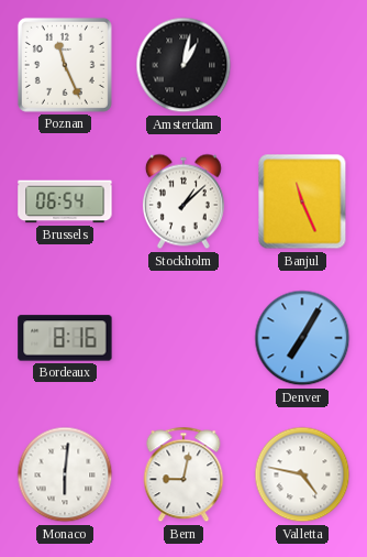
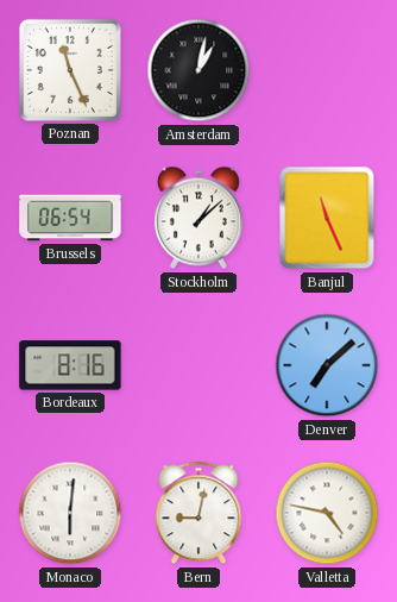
Denver: 7:05 -> 7:08 (327, 365)
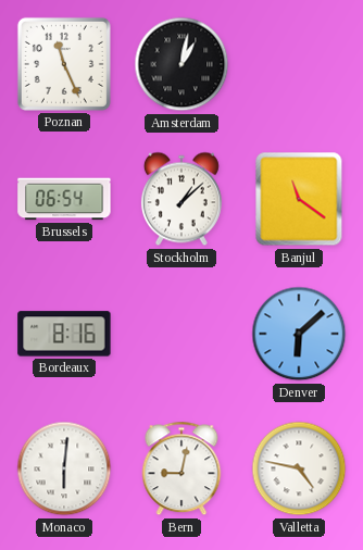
Banjul: 11:26 -> 11:21 (299, 199)
Denver: 7:08 -> 6:08 (299, 334)
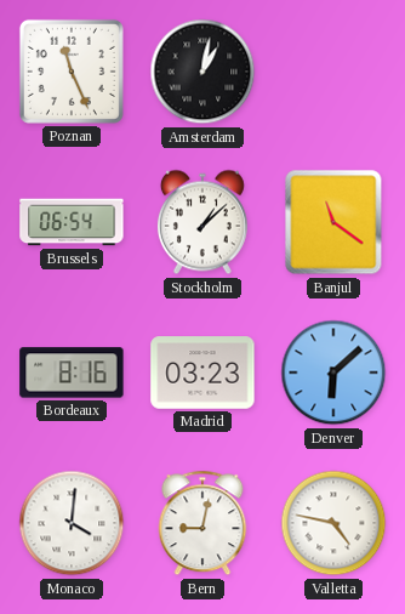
Madrid: none -> 03:23 (202, 373)
Monaco: 6:01 -> 4:01 (72, 523)
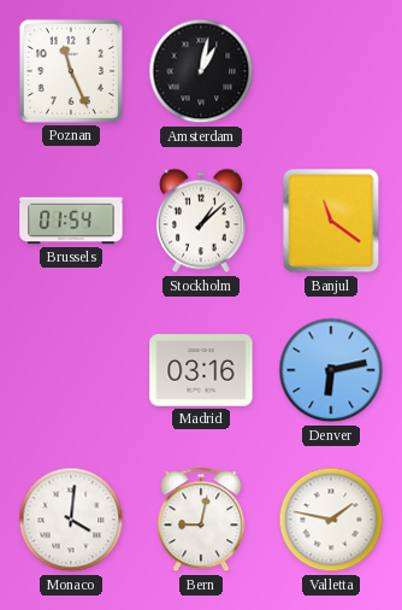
Brussels: 06:54 -> 01:54 (71, 221)
Bordeaux: 8:16 -> none (72, 373)
Madrid: 03:23 -> 03:16 (201, 370)
Denver: 6:08 -> 6:13 (331, 370)
Valletta: 4:47 -> 1:47 (331, 520)
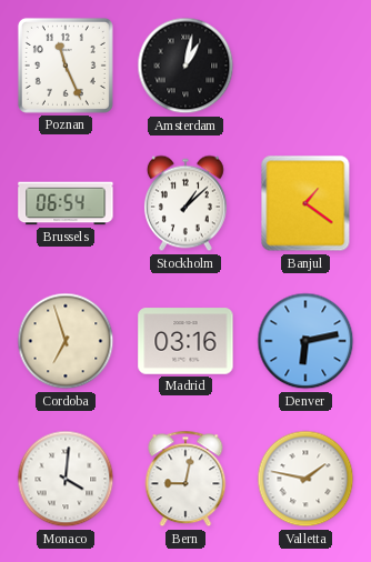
Brussels: 01:54 -> 06:54 (66, 203)
Banjul: 11:21 -> 1:21 (305, 203)
Cordoba: none -> 6:57 (66, 341)
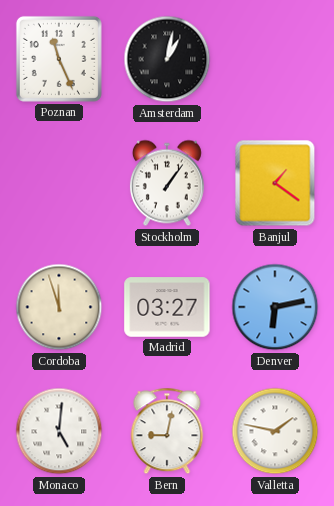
Brussels: 06:54 -> none (66, 203)
Stockholm: 1:08 -> 1:06 (167, 183)
Cordoba: 6:57 -> 11:57 (59, 307)
Madrid: 03:16 -> 03:27 (167, 307)
Monaco: 4:01 -> 5:01 (59, 431)
